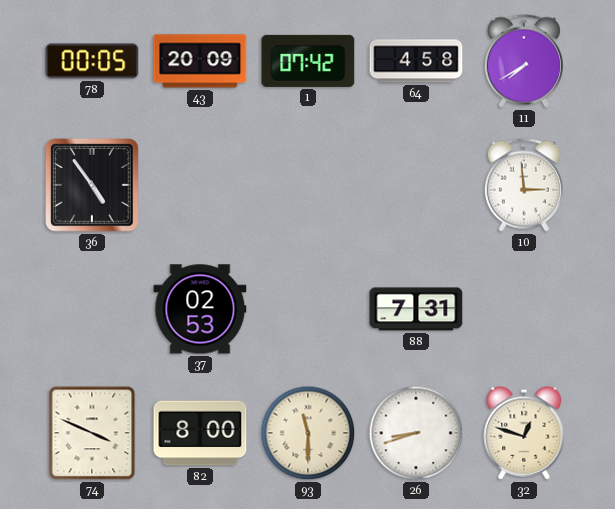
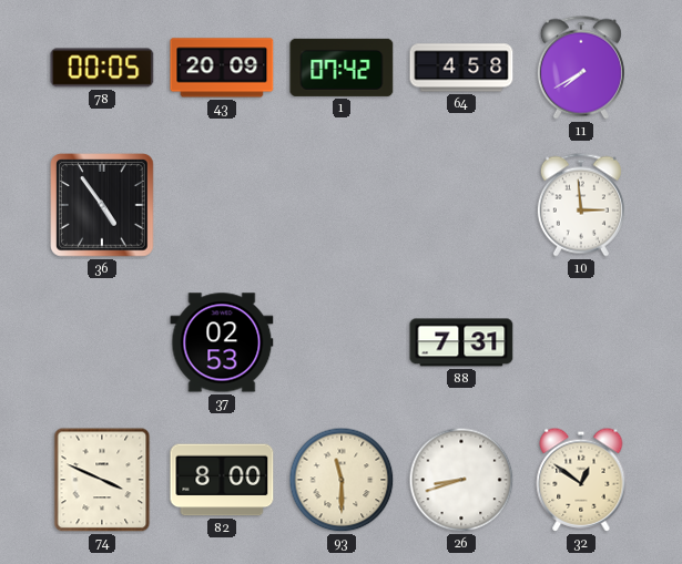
32: 12:48 -> 12:51 (581, 480)
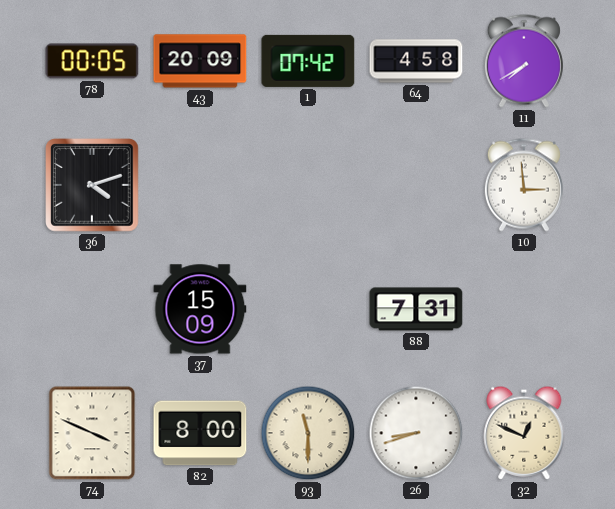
36: 4:54 -> 4:12 (92, 185)
37: 02:53 -> 15:09 (200, 309)
32: 12:51 -> 12:49 (524, 433)
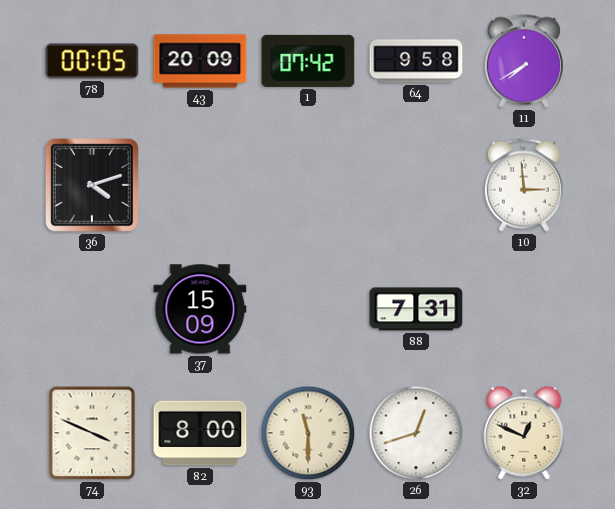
64: 4:58 -> 9:58 (416, 61)
26: 8:42 -> 12:42 (416, 433)
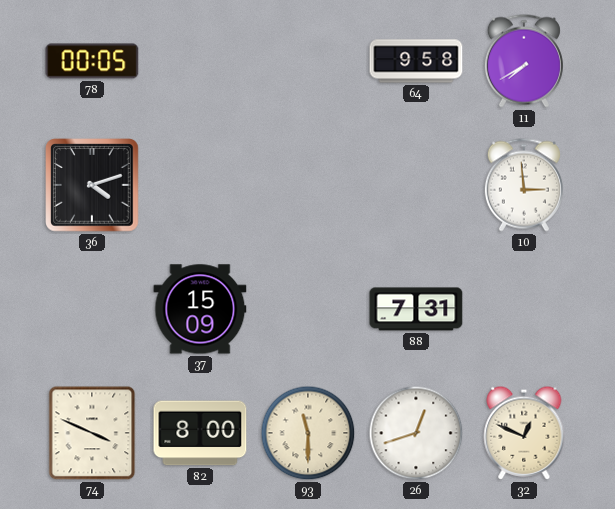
43: 20:09 -> none (200, 61)
1: 07:42 -> none (308, 61)
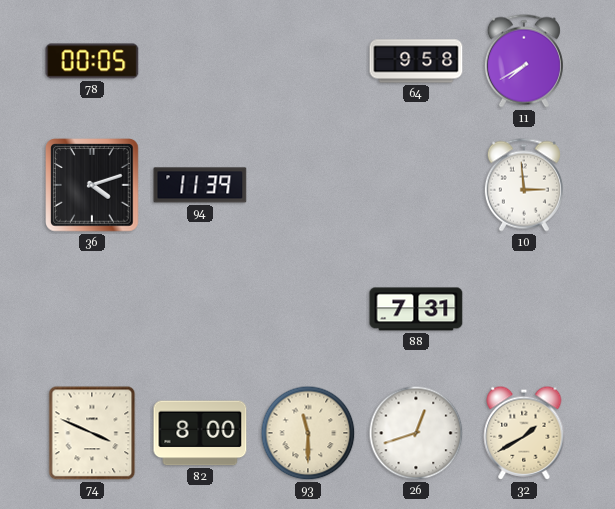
94: none -> 11:39 (200, 185)
37: 15:09 -> none (200, 309)
32: 12:49 -> 1:40 (524, 433)
